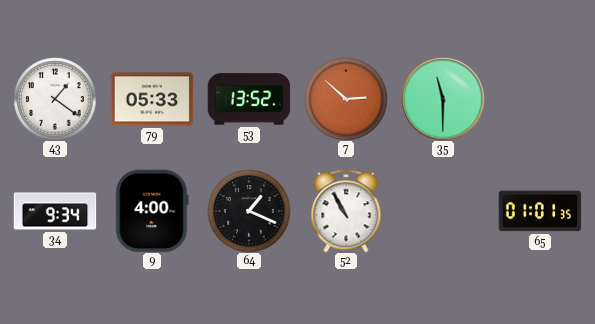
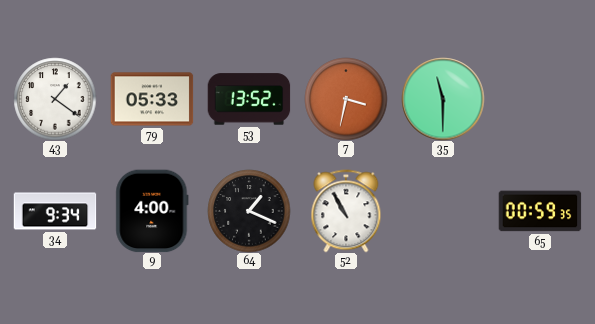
7: 2:52 -> 3:32 (346, 99)
65: 01:01 -> 00:59 (540, 211)
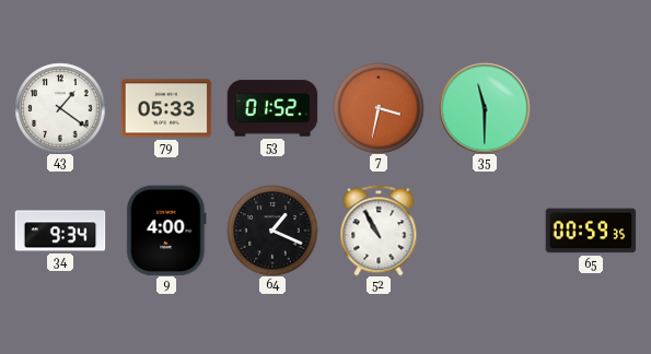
53: 13:52 -> 01:52 (272, 108)
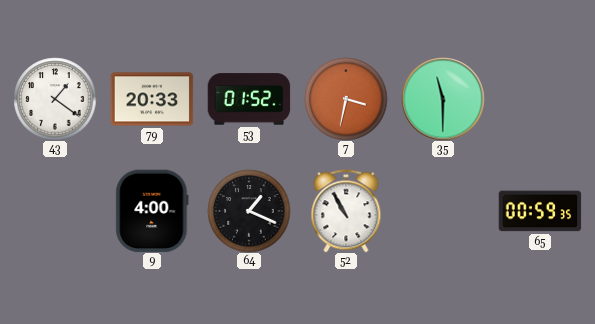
79: 05:33 -> 20:33 (152, 99)
34: 9:34 -> none (60, 231)
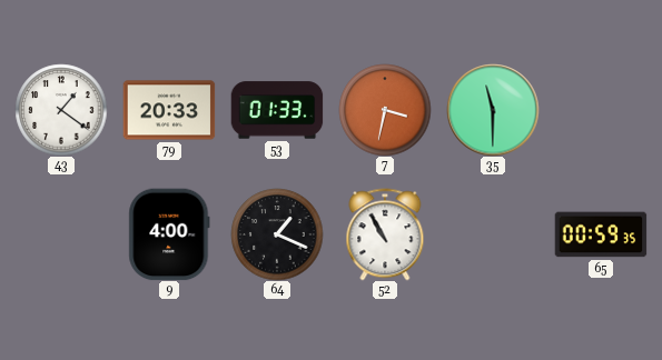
53: 01:52 -> 01:33 (277, 110)
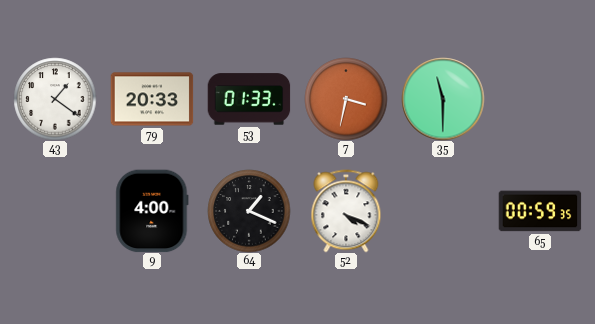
52: 10:55 -> 4:19 (346, 211)
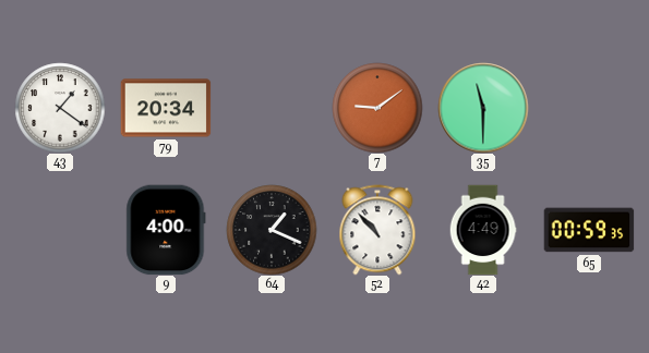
79: 20:33 -> 20:34 (166, 108)
53: 01:33 -> none (249, 99)
7: 3:32 -> 9:09 (377, 108)
52: 4:19 -> 10:53 (377, 230)
42: none -> 4:49 (483, 230)
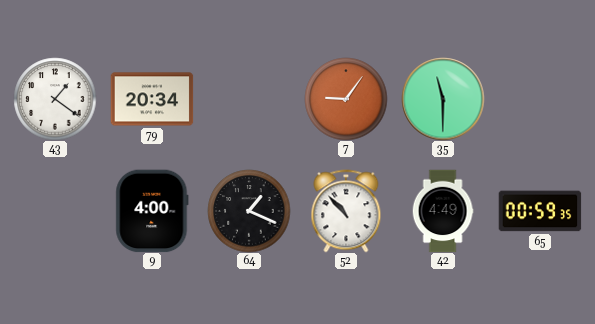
7: 9:09 -> 9:06 (346, 99)
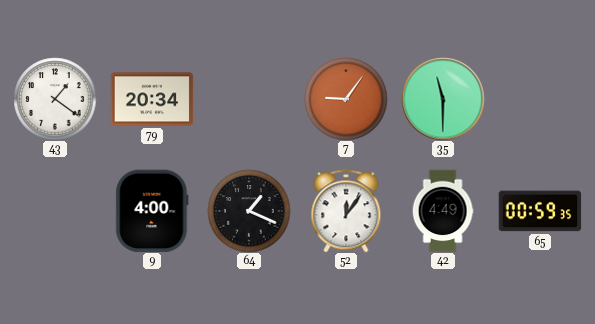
52: 10:53 -> 12:06 (346, 211)
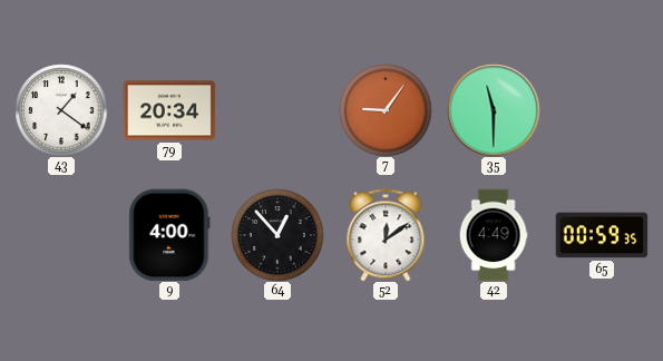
64: 1:19 -> 12:53 (277, 235)
52: 12:06 -> 12:09 (386, 235)
